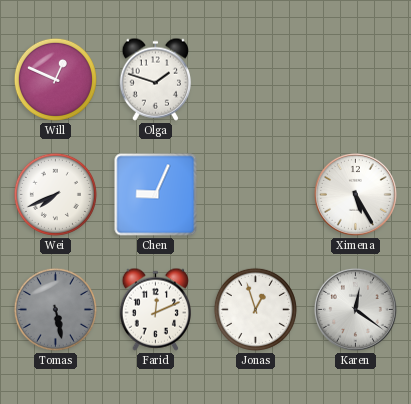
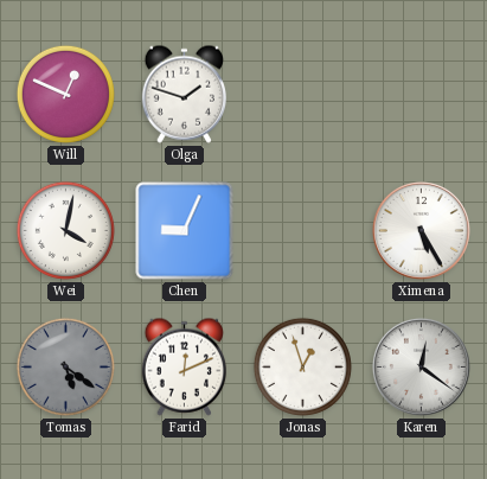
Wei: 7:41 -> 4:02 (65, 230)
Tomas: 5:28 -> 5:21 (65, 366)
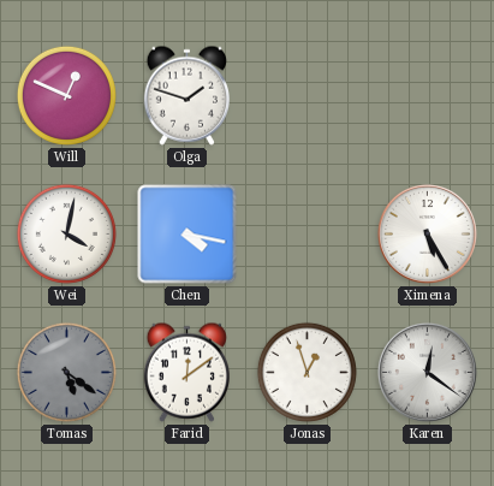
Chen: 9:04 -> 4:17 (188, 235)
Farid: 12:11 -> 12:09 (186, 372)
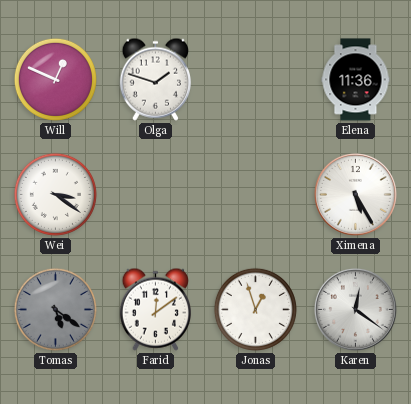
Elena: none -> 11:36 (356, 80)
Wei: 4:02 -> 3:21 (55, 194)
Chen: 4:17 -> none (188, 235)
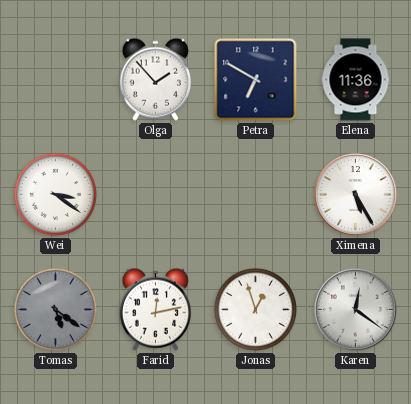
Will: 12:49 -> none (55, 79)
Olga: 1:48 -> 1:53 (155, 79)
Petra: none -> 6:50 (256, 80)
Farid: 12:09 -> 12:13 (155, 309)
